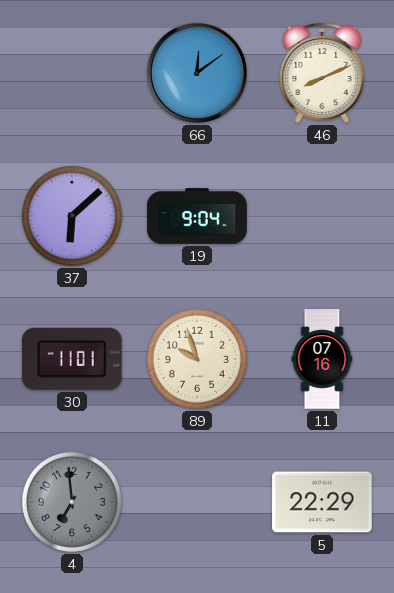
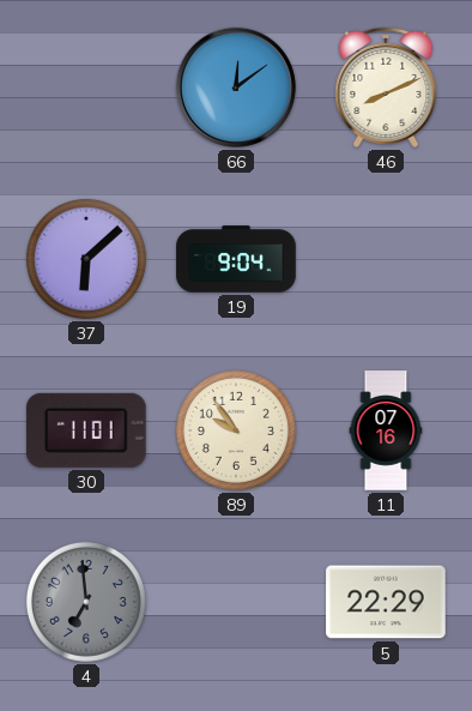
89: 9:57 -> 9:54 (236, 430)
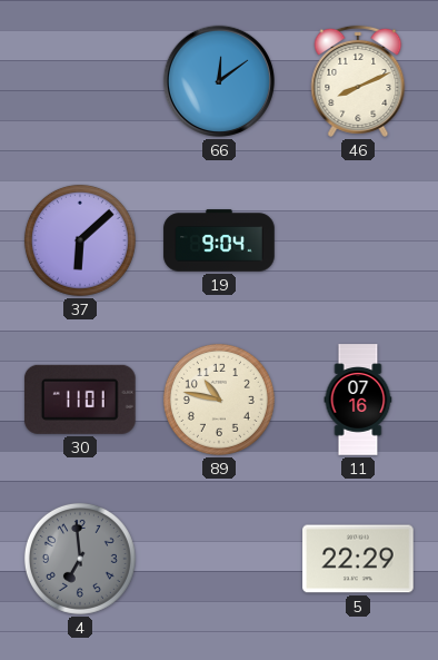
89: 9:54 -> 10:47 (219, 400)
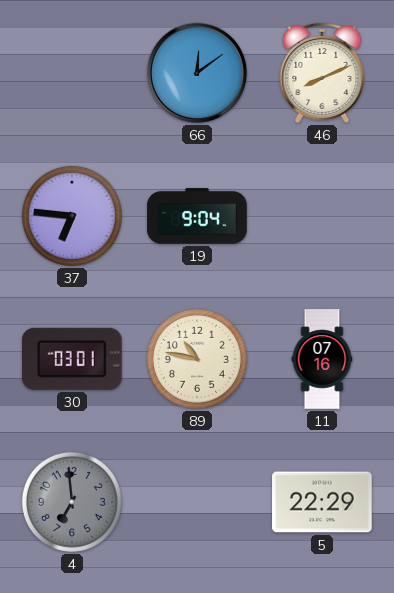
37: 6:08 -> 6:46 (72, 216)
30: 11:01 -> 03:01 (72, 359)
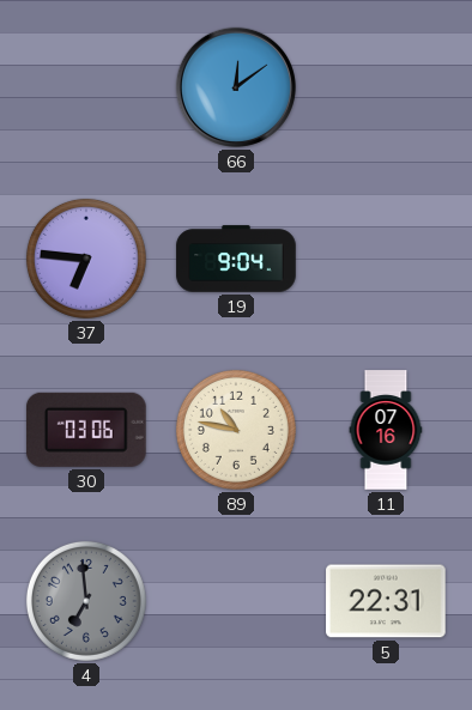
46: 8:11 -> none (322, 73)
30: 03:01 -> 03:06 (86, 430)
5: 22:29 -> 22:31 (386, 601)
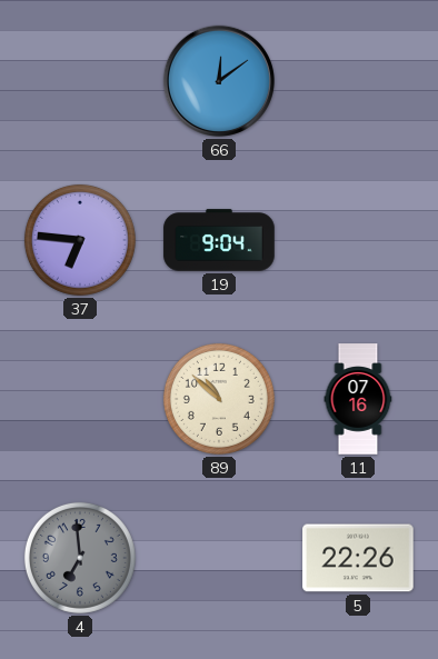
30: 03:06 -> none (86, 430)
89: 10:47 -> 10:52 (219, 399)
5: 22:31 -> 22:26 (358, 558)
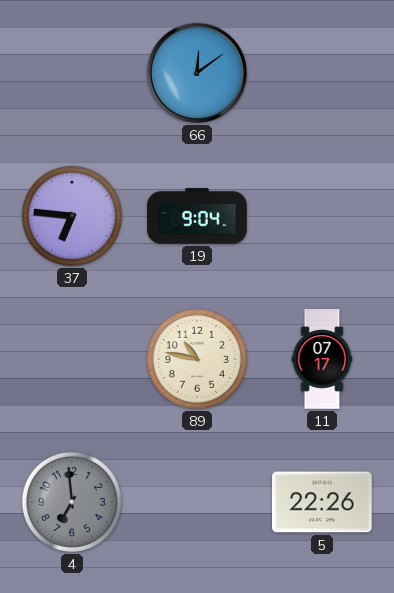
89: 10:52 -> 10:47 (197, 359)
11: 07:16 -> 07:17 (322, 359)
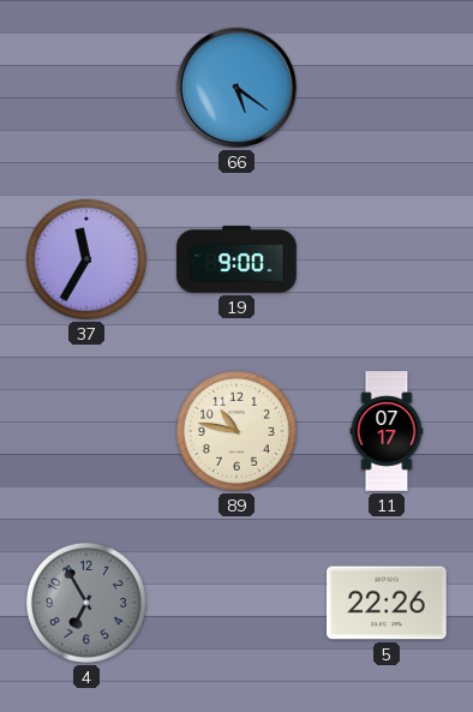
66: 12:09 -> 5:21 (237, 88)
37: 6:46 -> 11:35 (86, 259)
19: 9:04 -> 9:00 (237, 259)
4: 6:59 -> 6:55 (86, 603)
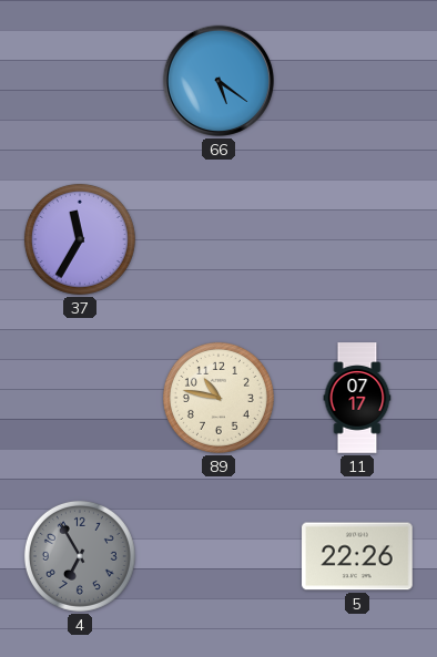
19: 9:00 -> none (237, 259)
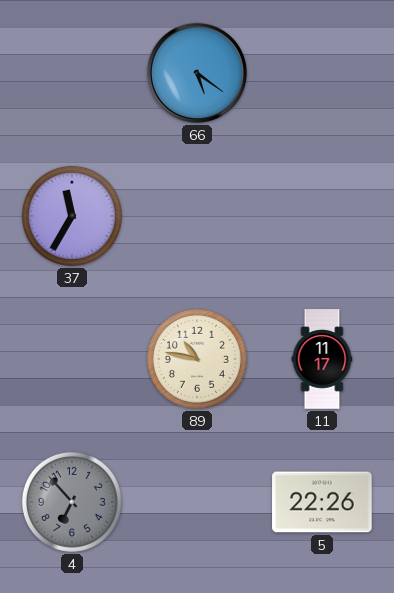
11: 07:17 -> 11:17 (322, 359)
4: 6:55 -> 6:53 (72, 502)
